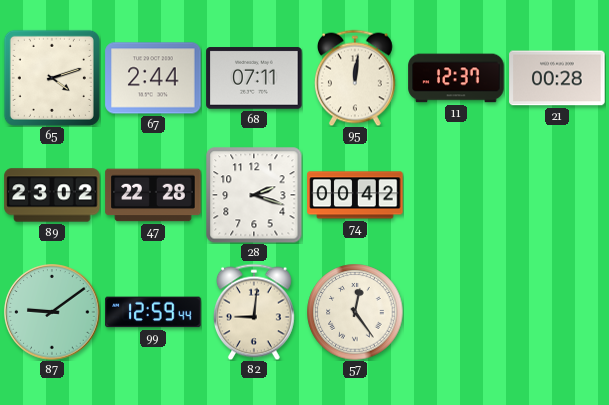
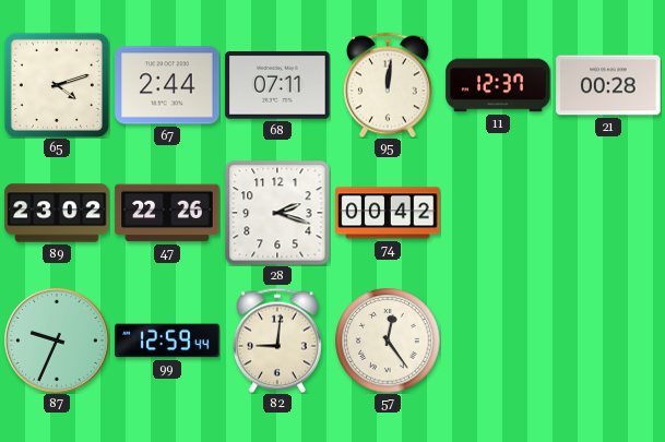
47: 22:28 -> 22:26 (167, 213)
87: 9:09 -> 9:34 (57, 341)
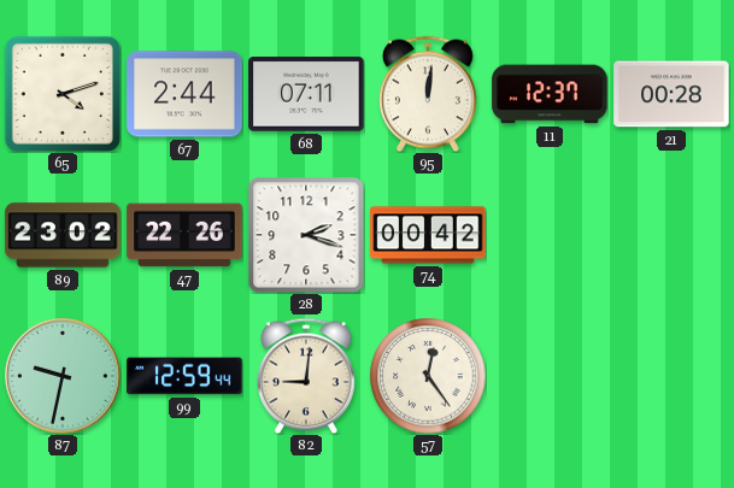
87: 9:34 -> 9:32 (63, 376)
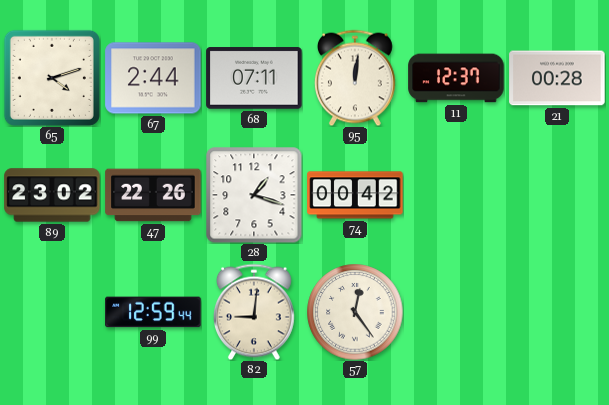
28: 2:18 -> 1:18 (254, 195)
87: 9:32 -> none (63, 376)
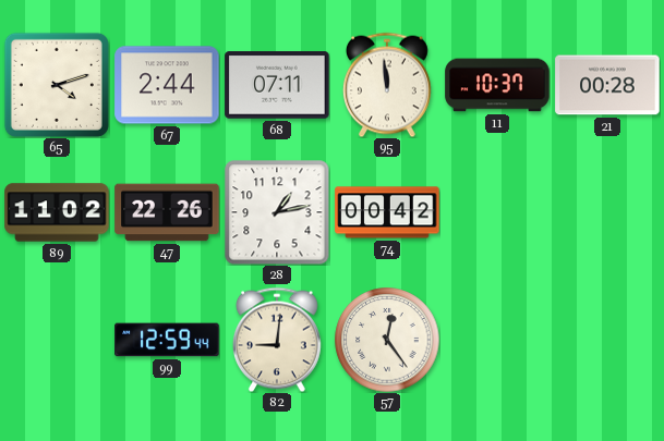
95: 12:01 -> 11:59 (387, 85)
11: 12:37 -> 10:37 (497, 85)
89: 23:02 -> 11:02 (57, 212)
28: 1:18 -> 1:13 (277, 212)
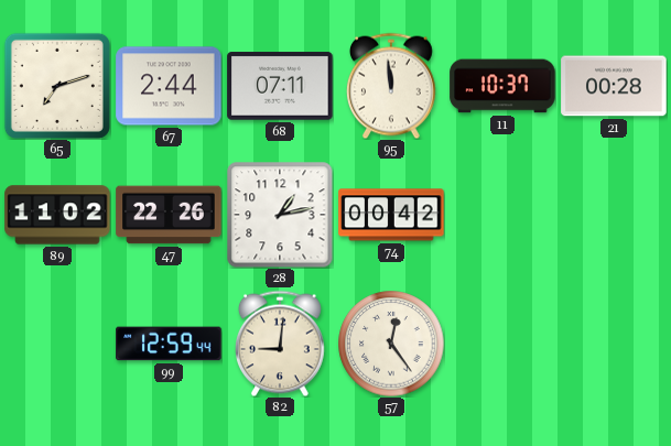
65: 4:12 -> 7:12 (57, 86)
